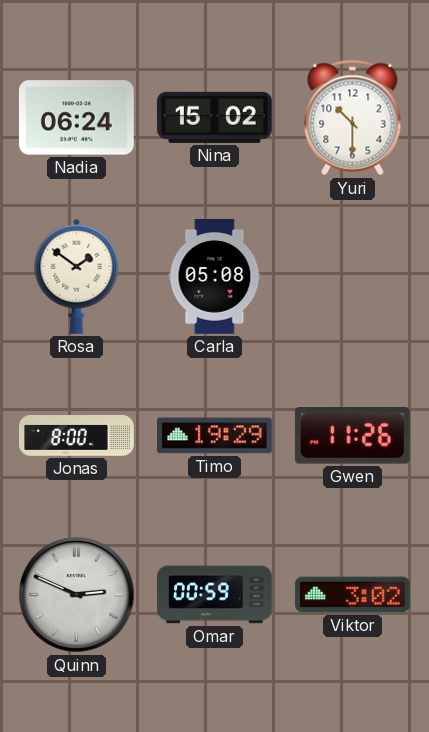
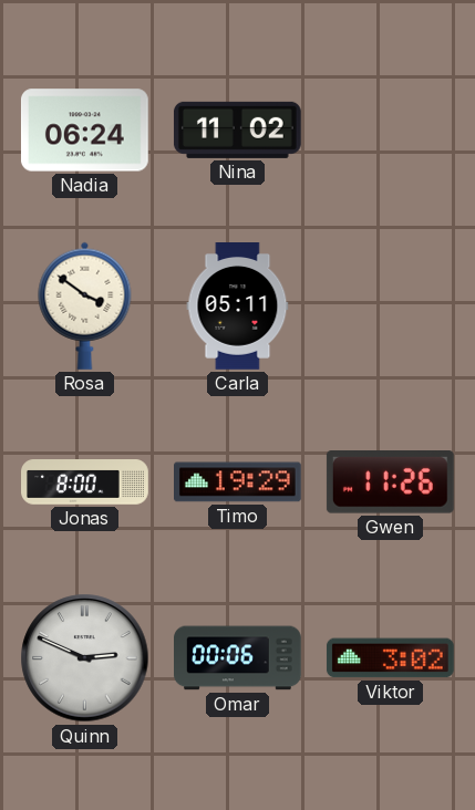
Nina: 15:02 -> 11:02 (237, 129)
Yuri: 10:30 -> none (353, 118)
Rosa: 1:51 -> 3:51 (85, 305)
Carla: 05:08 -> 05:11 (238, 307)
Omar: 00:59 -> 00:06 (238, 658)
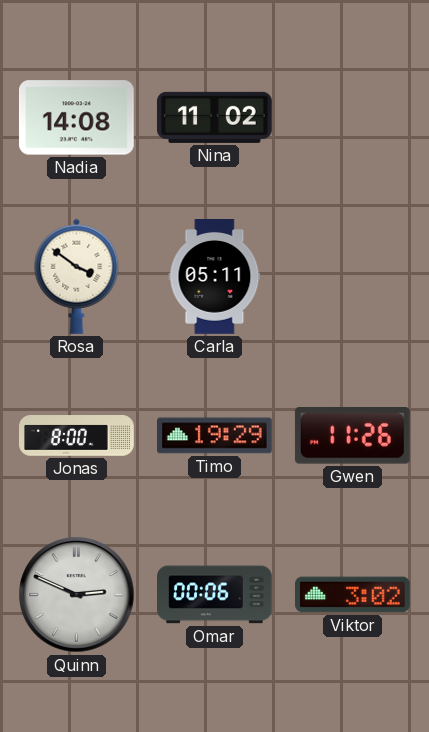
Nadia: 06:24 -> 14:08 (76, 118)
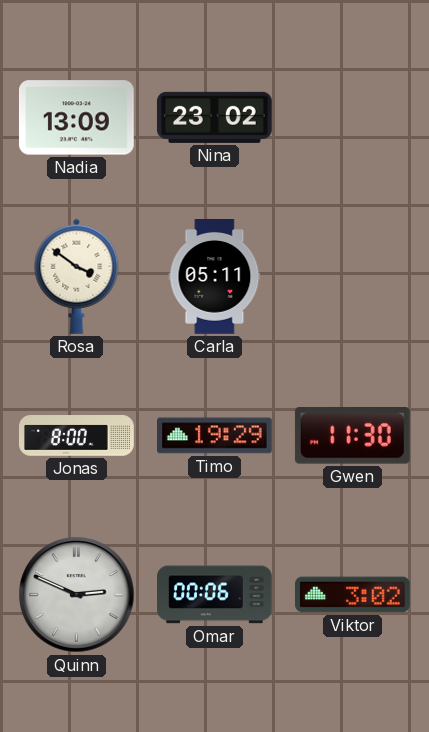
Nadia: 14:08 -> 13:09 (76, 118)
Nina: 11:02 -> 23:02 (214, 117)
Gwen: 11:26 -> 11:30 (352, 436)
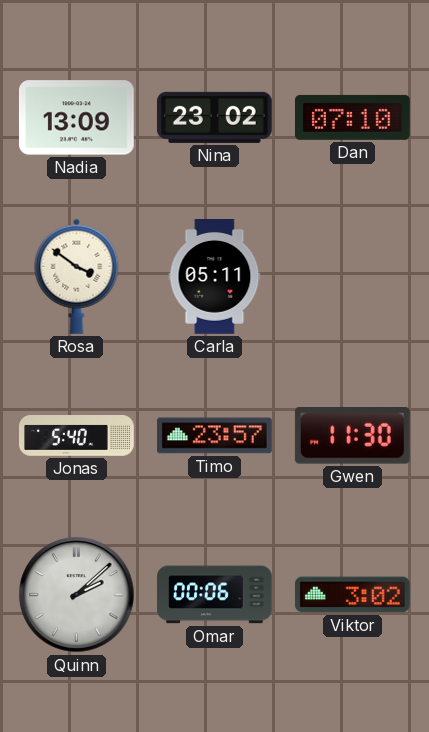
Dan: none -> 07:10 (352, 117)
Jonas: 8:00 -> 5:40 (77, 436)
Timo: 19:29 -> 23:57 (215, 436)
Quinn: 2:49 -> 2:08 (77, 595)
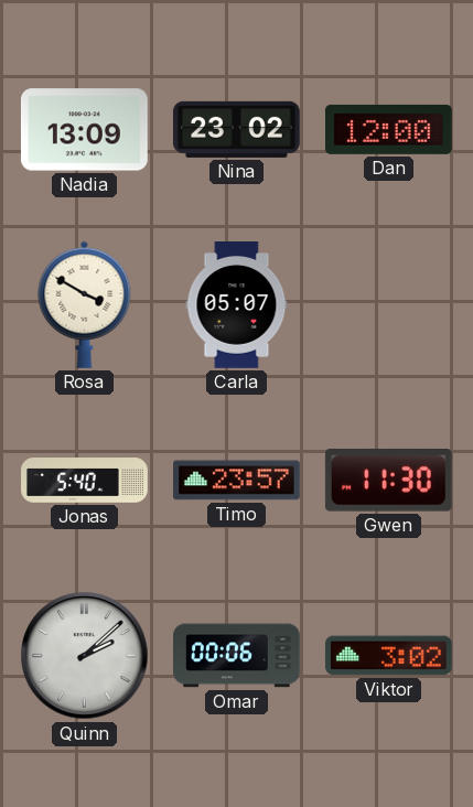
Dan: 07:10 -> 12:00 (388, 129)
Rosa: 3:51 -> 3:50 (85, 304)
Carla: 05:11 -> 05:07 (237, 305)
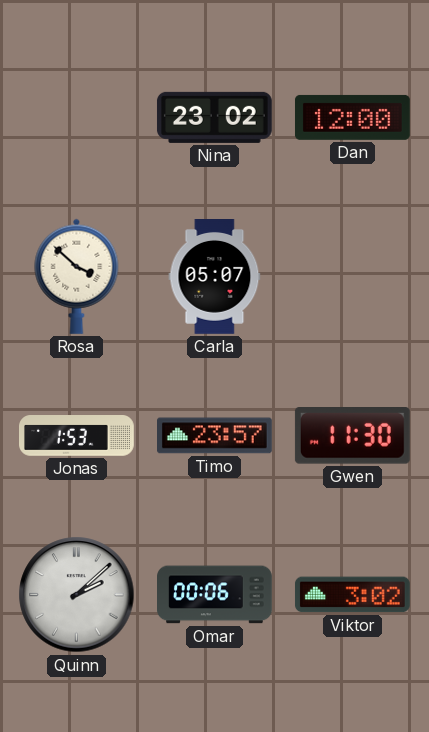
Nadia: 13:09 -> none (84, 130)
Rosa: 3:50 -> 3:52 (77, 276)
Jonas: 5:40 -> 1:53 (77, 436)
